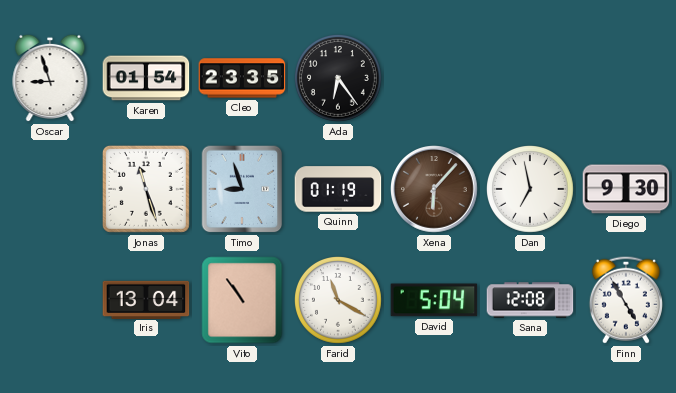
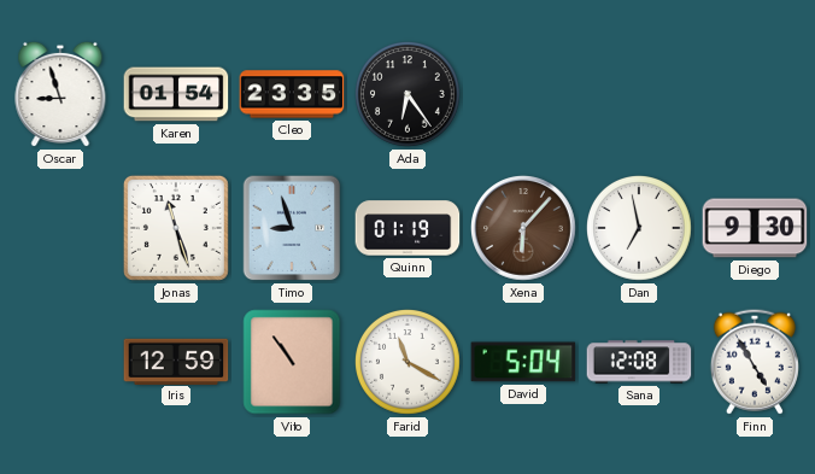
Iris: 13:04 -> 12:59 (176, 361)
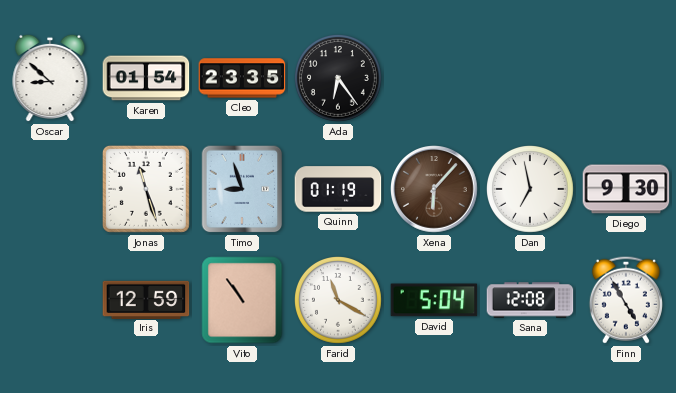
Oscar: 8:57 -> 8:52 (50, 78)
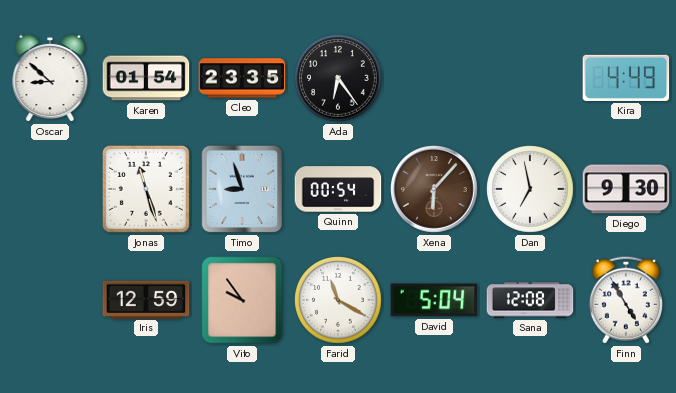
Kira: none -> 4:49 (626, 78)
Quinn: 01:19 -> 00:54 (338, 189)
Vito: 10:54 -> 9:54 (242, 300)
